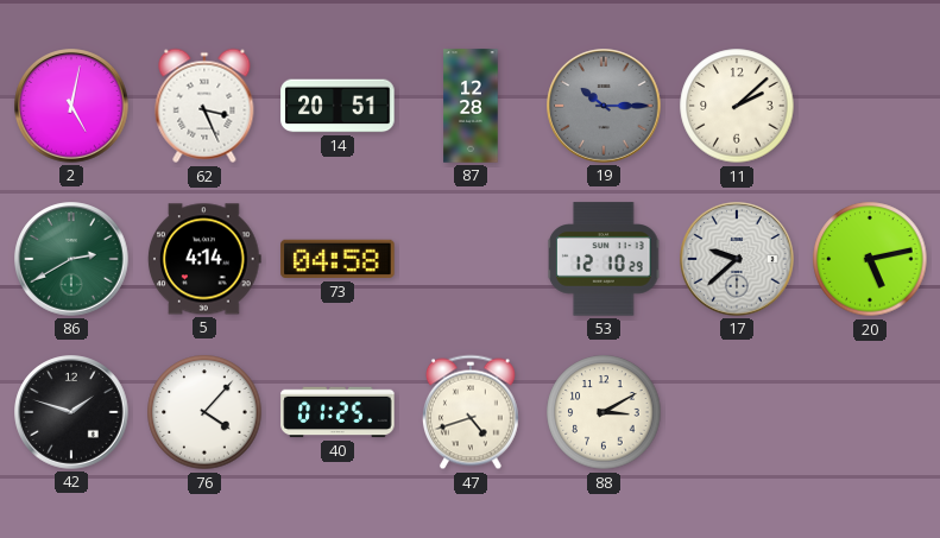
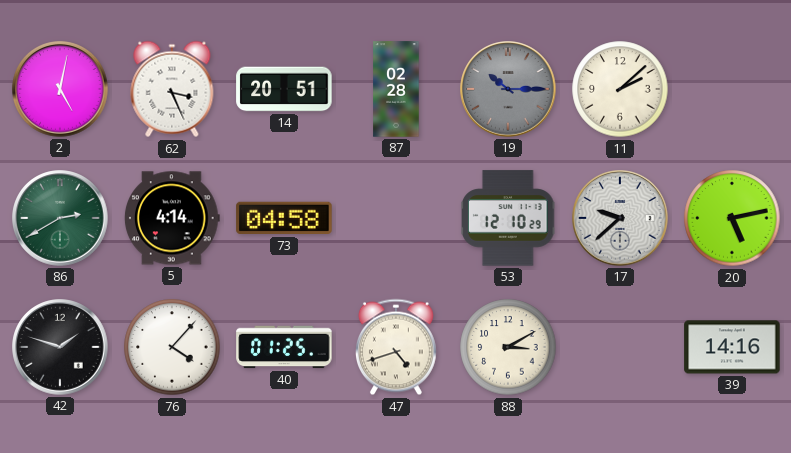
87: 12:28 -> 02:28 (396, 89)
39: none -> 14:16 (732, 347)
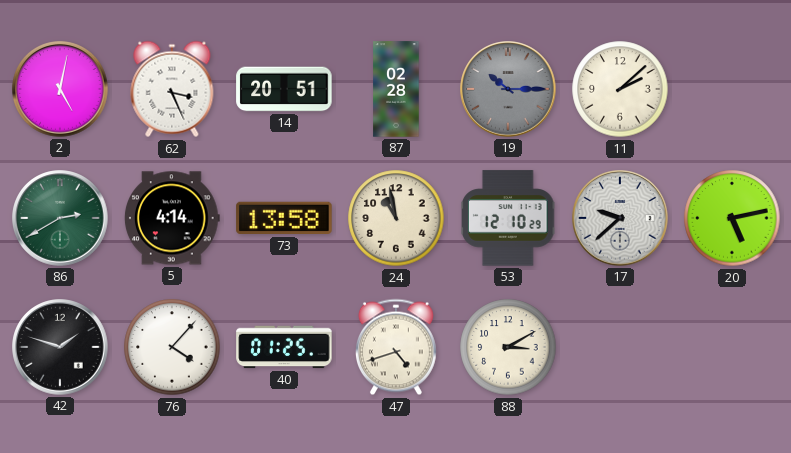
73: 04:58 -> 13:58 (284, 218)
24: none -> 10:58 (396, 218)
39: 14:16 -> none (732, 347)
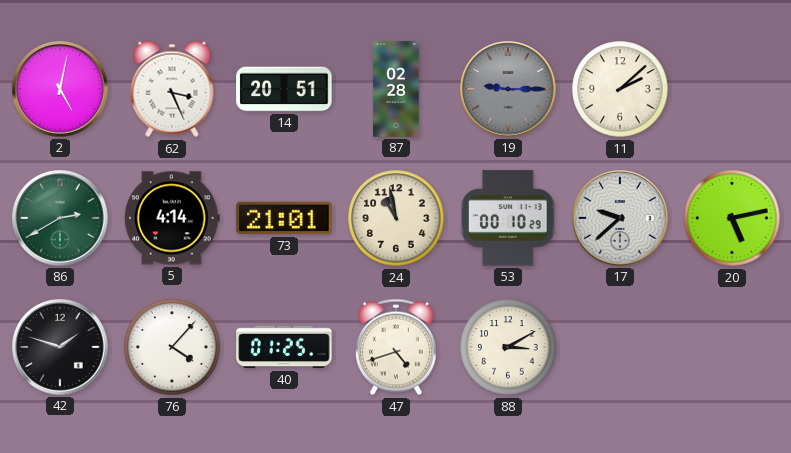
19: 10:15 -> 9:15 (508, 89)
73: 13:58 -> 21:01 (284, 218)
53: 12:10 -> 00:10 (509, 218)
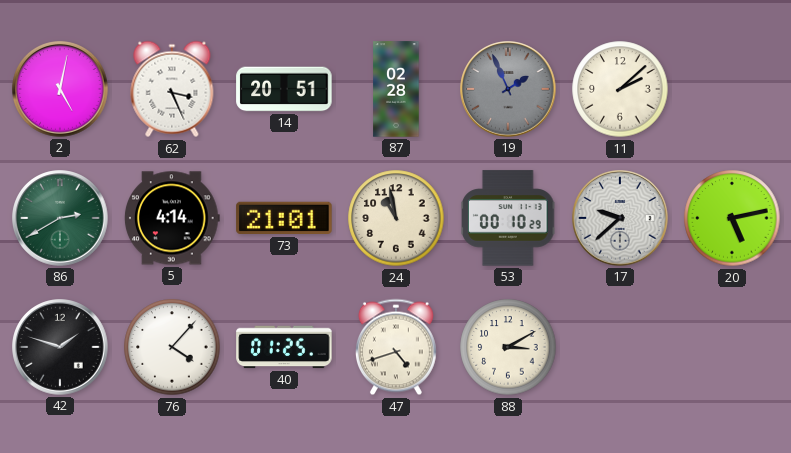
19: 9:15 -> 1:56 (508, 89)
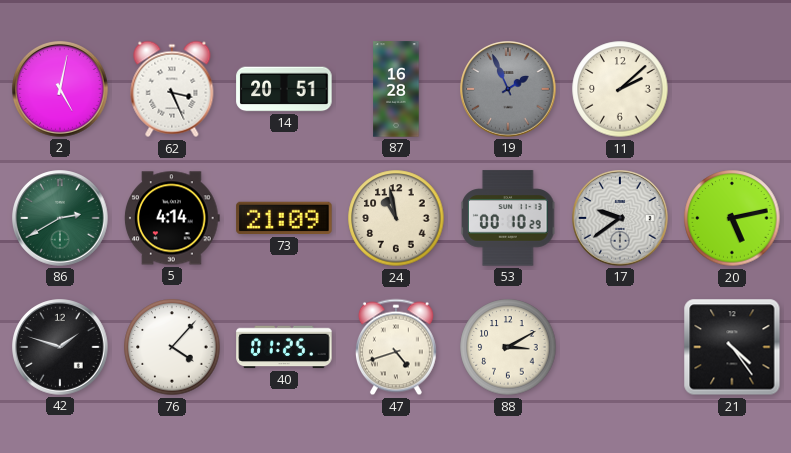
87: 02:28 -> 16:28 (396, 89)
73: 21:01 -> 21:09 (284, 218)
17: 9:38 -> 9:39 (620, 218)
21: none -> 4:24 (732, 347)
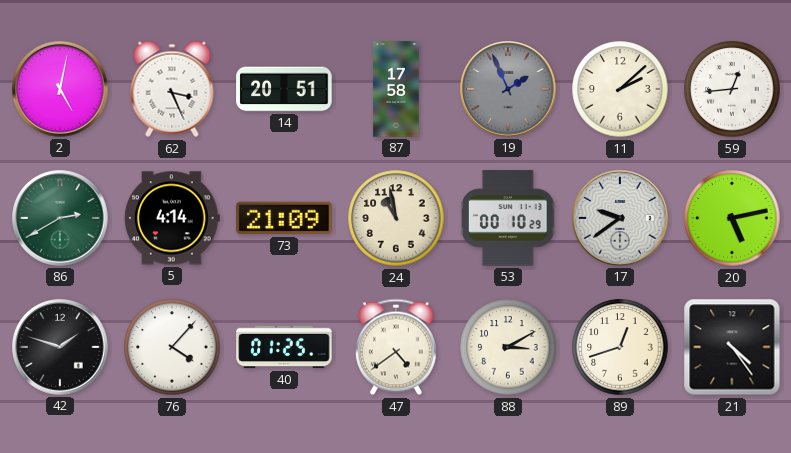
87: 16:28 -> 17:58 (396, 89)
59: none -> 12:44 (732, 89)
47: 4:42 -> 4:39 (396, 347)
89: none -> 12:42 (620, 347)
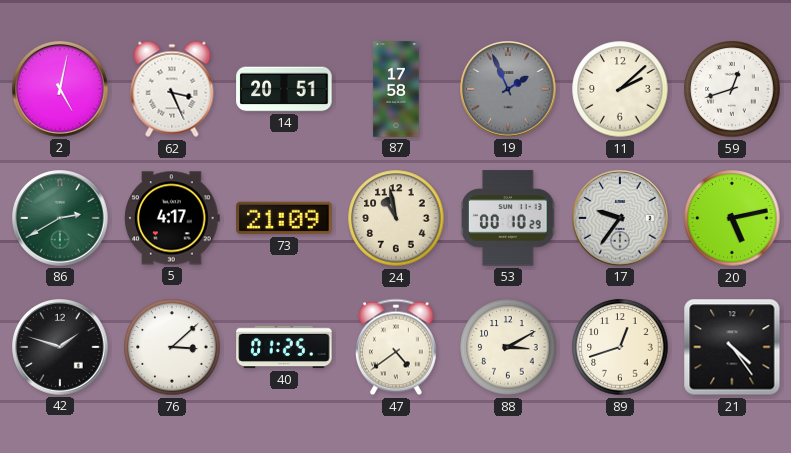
59: 12:44 -> 12:42 (732, 89)
5: 4:14 -> 4:17 (172, 218)
17: 9:39 -> 9:36 (620, 218)
76: 4:07 -> 3:08 (172, 347)
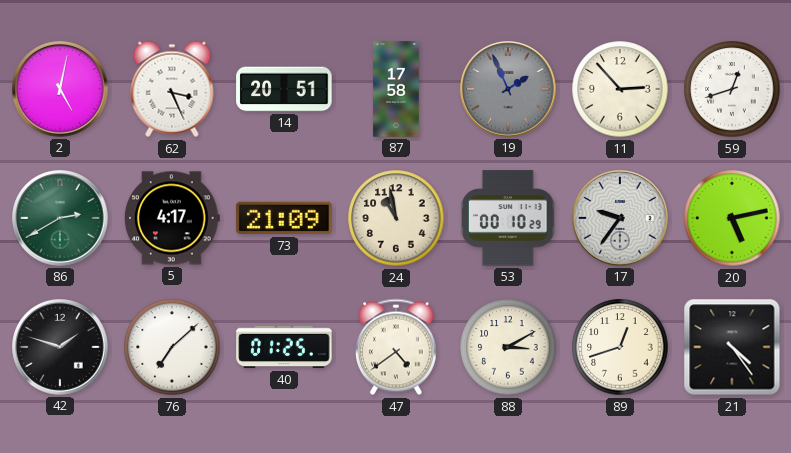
11: 2:08 -> 2:53 (620, 89)
76: 3:08 -> 7:08 (172, 347)
